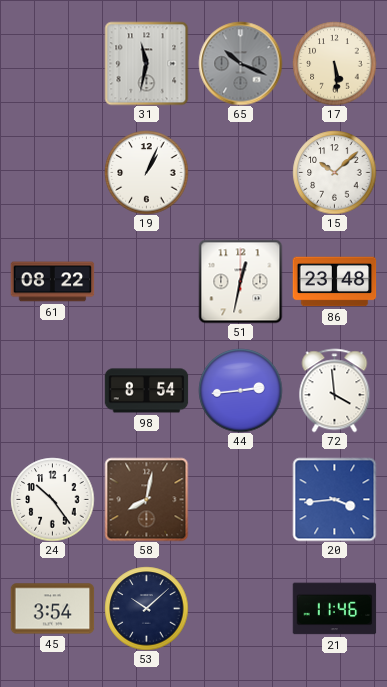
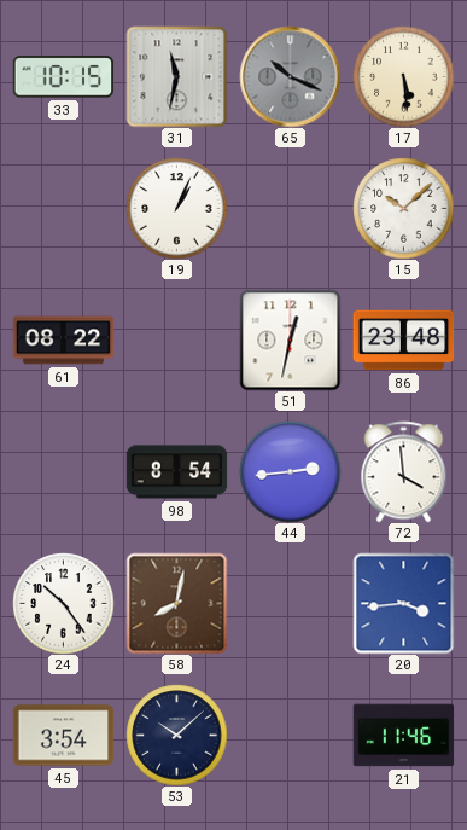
33: none -> 10:15 (63, 77)
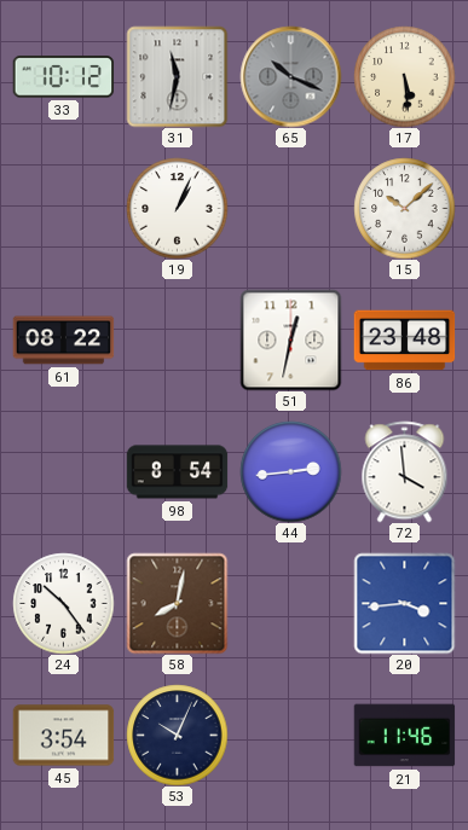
33: 10:15 -> 10:12 (63, 77)
53: 10:08 -> 10:04 (177, 735)
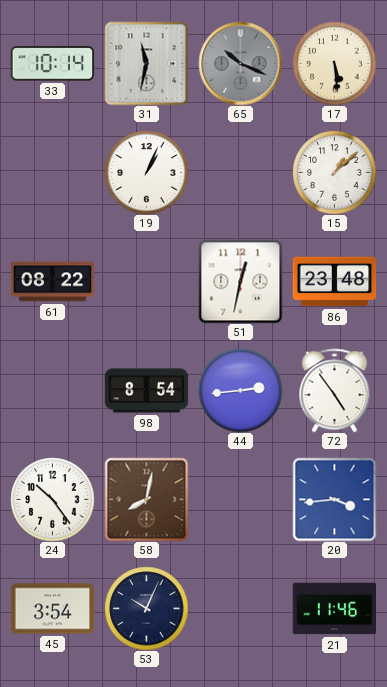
33: 10:12 -> 10:14 (52, 64)
15: 10:08 -> 1:08 (334, 172)
72: 3:59 -> 4:54 (335, 390)
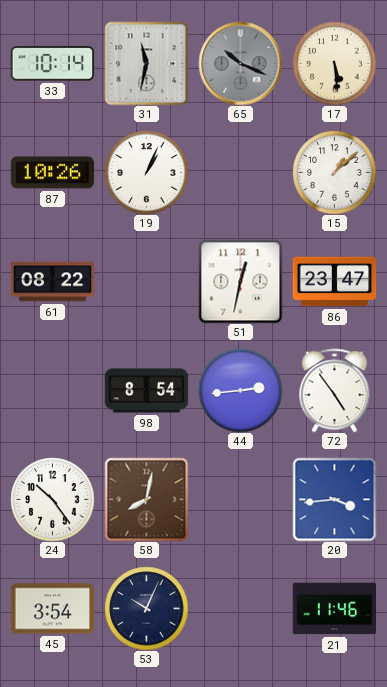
87: none -> 10:26 (52, 173)
86: 23:48 -> 23:47 (334, 282)
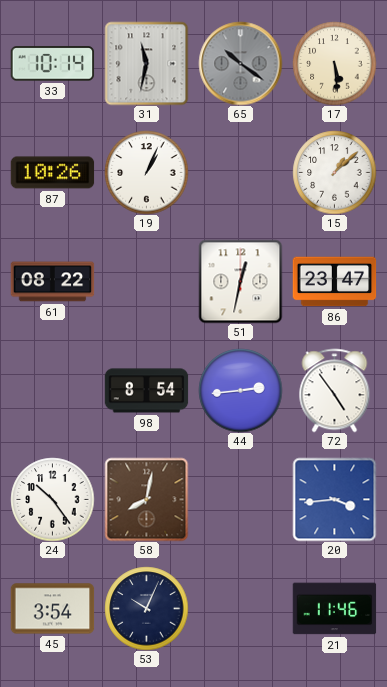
65: 10:19 -> 10:21 (240, 63)
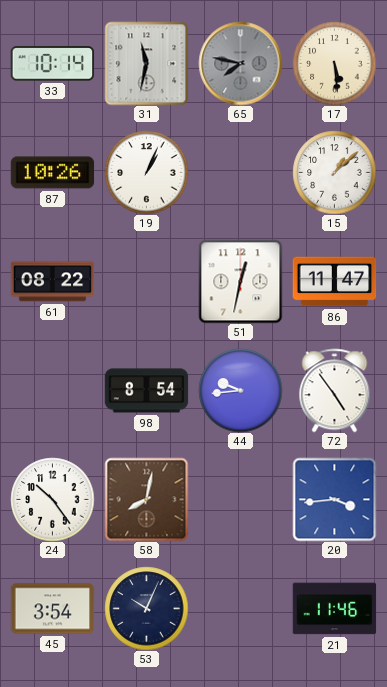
65: 10:21 -> 7:47 (240, 63)
86: 23:47 -> 11:47 (334, 282)
44: 2:44 -> 9:44 (240, 390)
